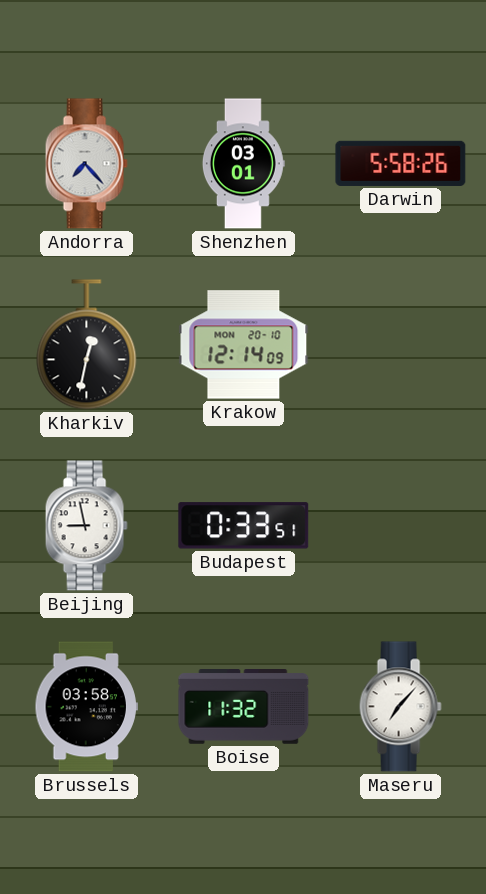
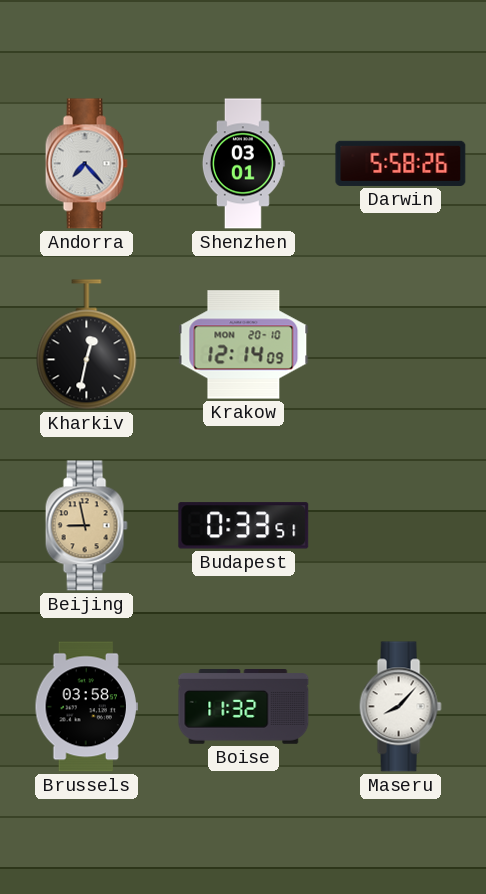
Beijing dial: white -> champagne (86, 526)
Maseru: 7:07 -> 8:07 (400, 707)
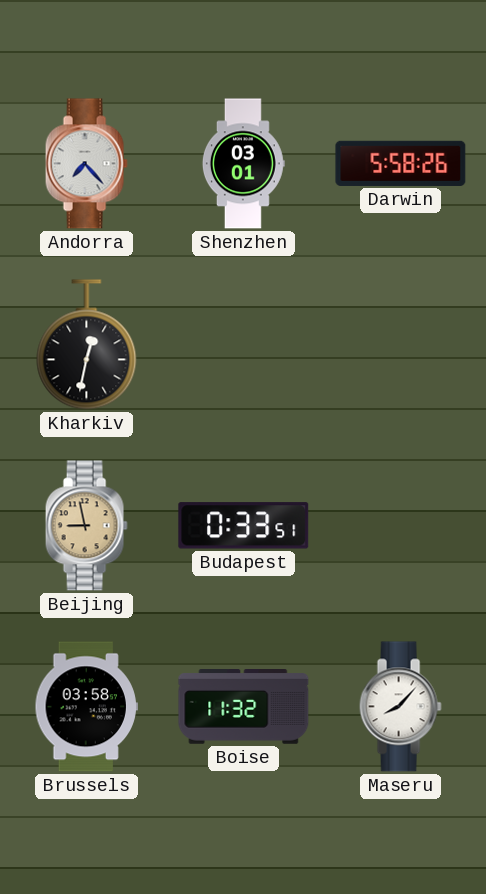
Krakow: 12:14 -> none (244, 345)
